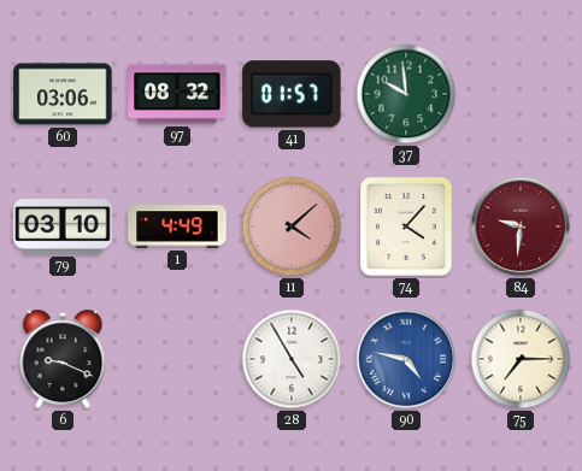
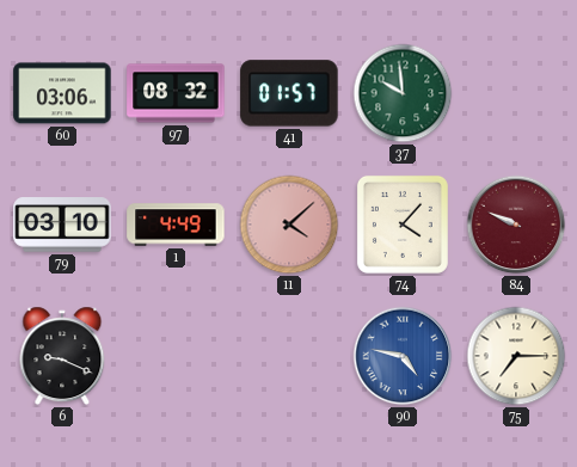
84: 9:31 -> 9:49 (516, 225)
28: 4:55 -> none (292, 359)
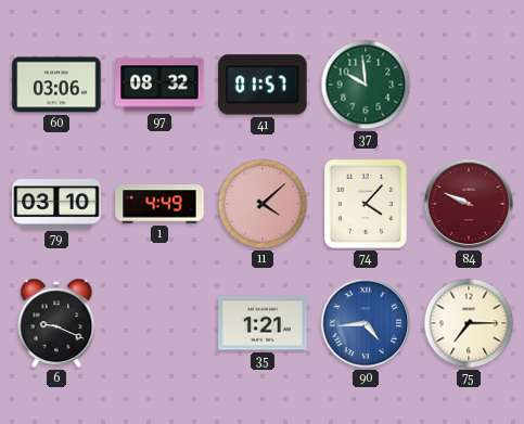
35: none -> 1:21 (263, 323)
90: 4:47 -> 4:44 (366, 323)
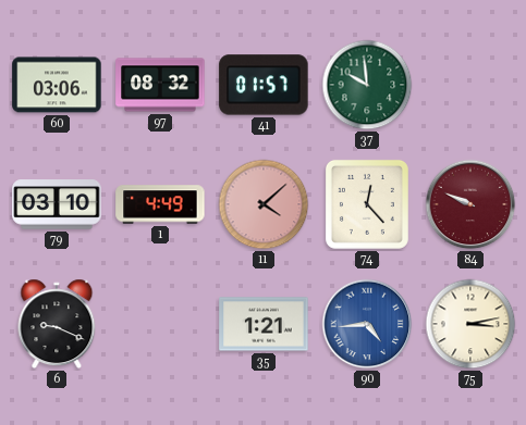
74: 4:07 -> 12:23 (367, 204)
75: 7:15 -> 3:13 (470, 324)
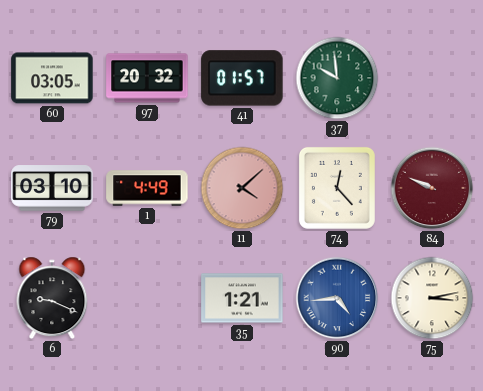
60: 03:06 -> 03:05 (52, 78)
97: 08:32 -> 20:32 (147, 78)
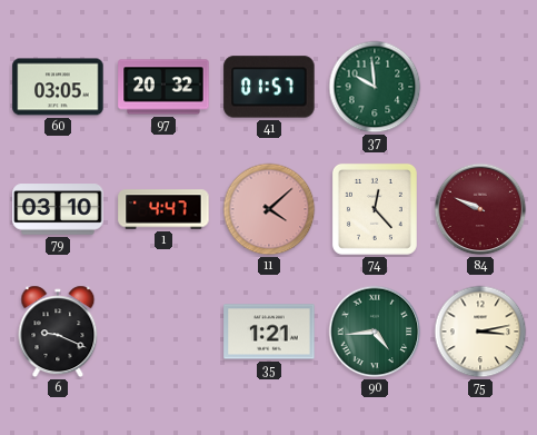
1: 4:49 -> 4:47 (163, 209)
90 dial: blue -> green (375, 332)
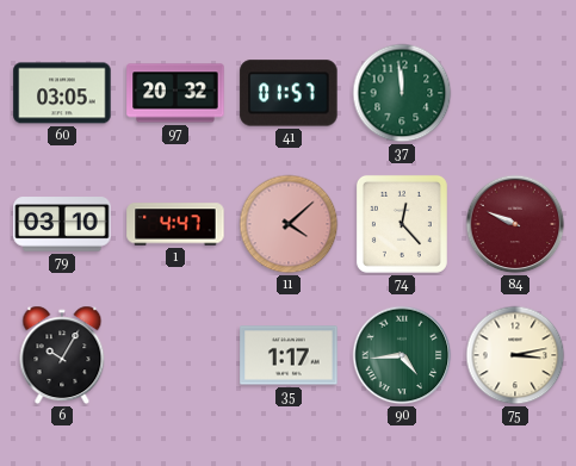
37: 9:59 -> 11:59 (402, 93)
6: 9:19 -> 10:05 (62, 355)
35: 1:21 -> 1:17 (289, 355)
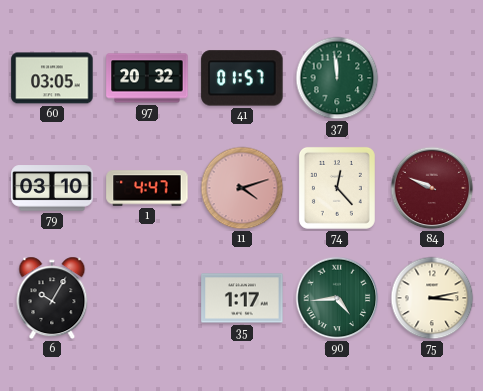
11: 4:08 -> 4:12 (242, 188)
